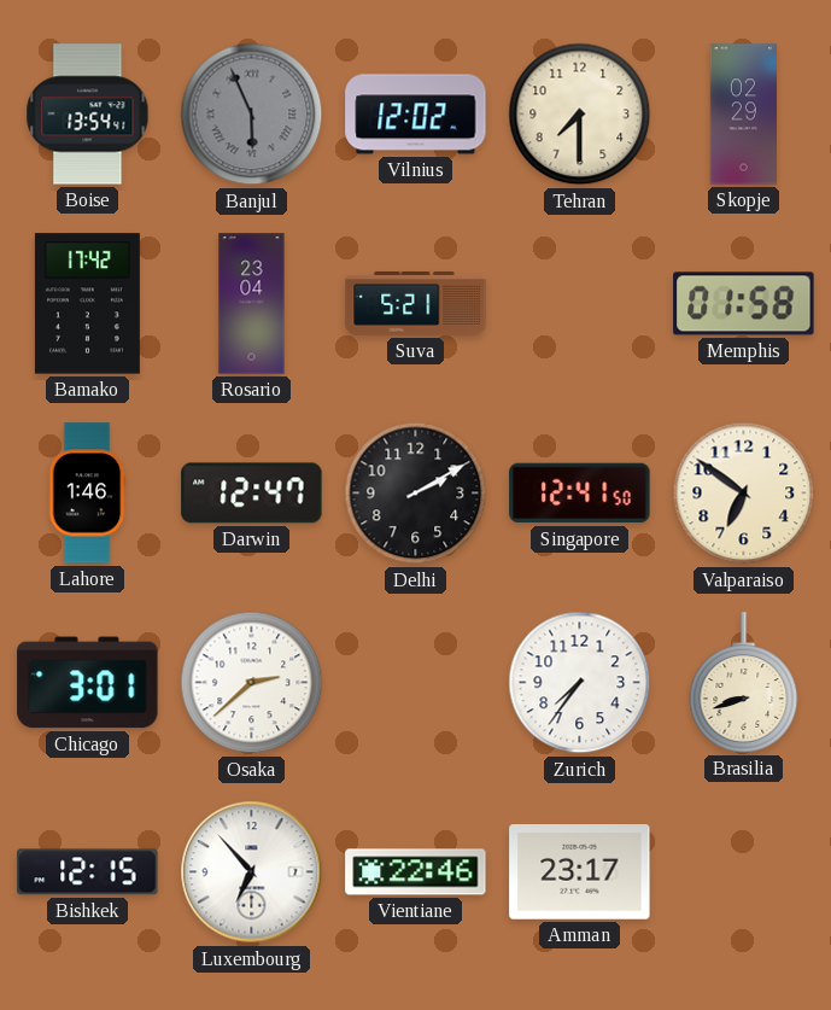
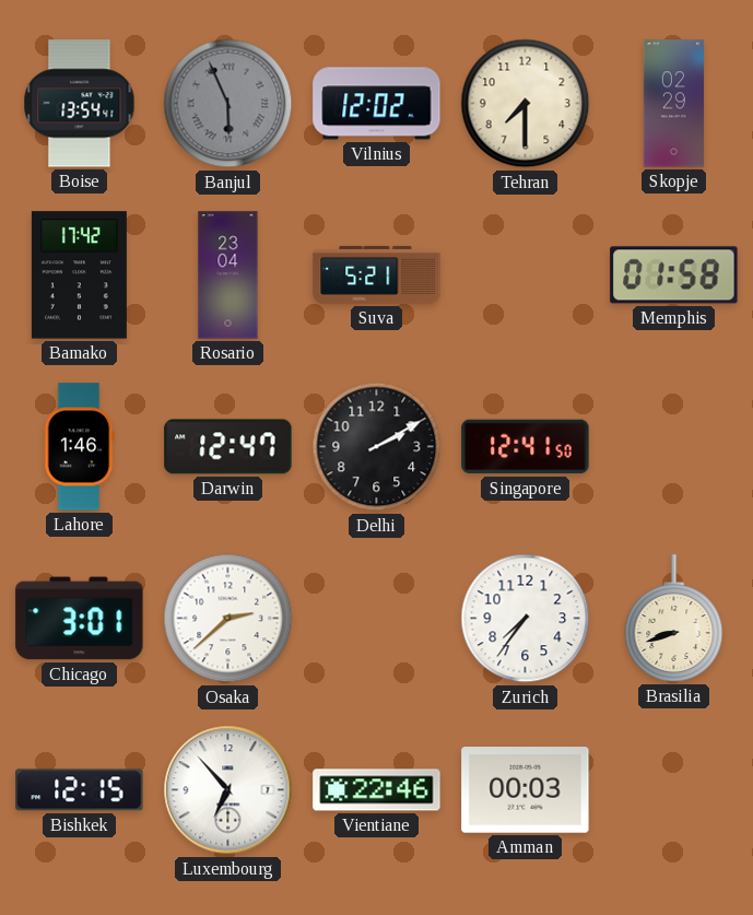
Valparaiso: 6:51 -> none (744, 494)
Amman: 23:17 -> 00:03 (526, 790)
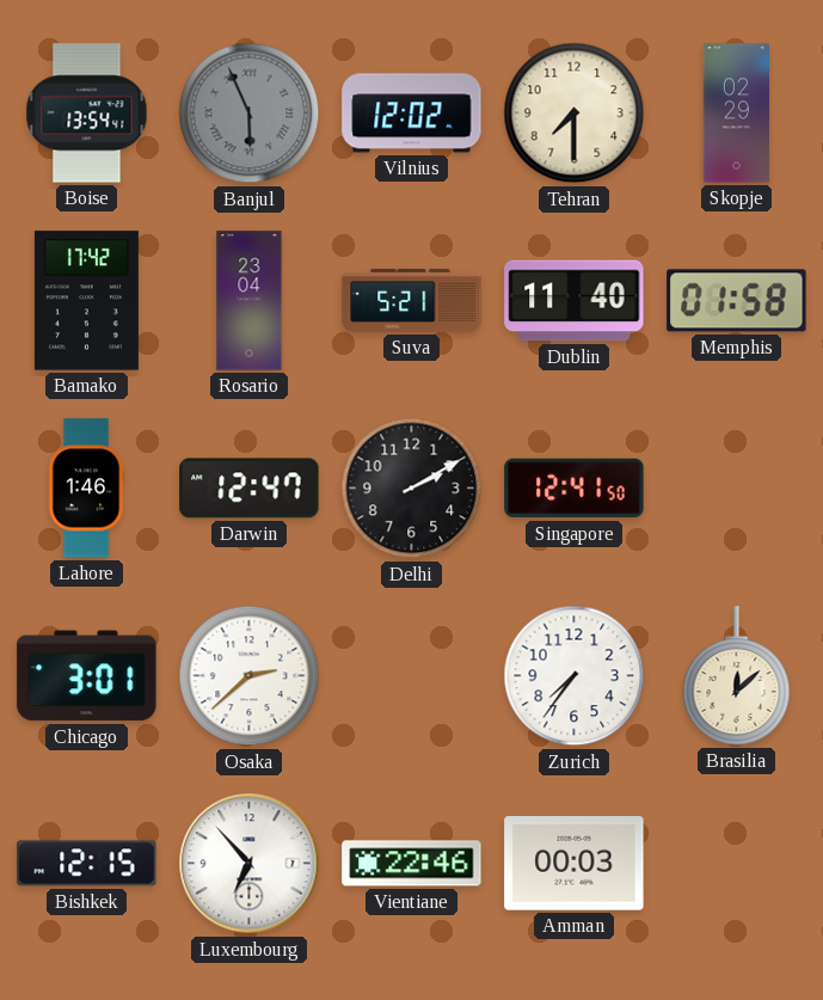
Dublin: none -> 11:40 (575, 301)
Brasilia: 8:42 -> 12:08 (737, 676)
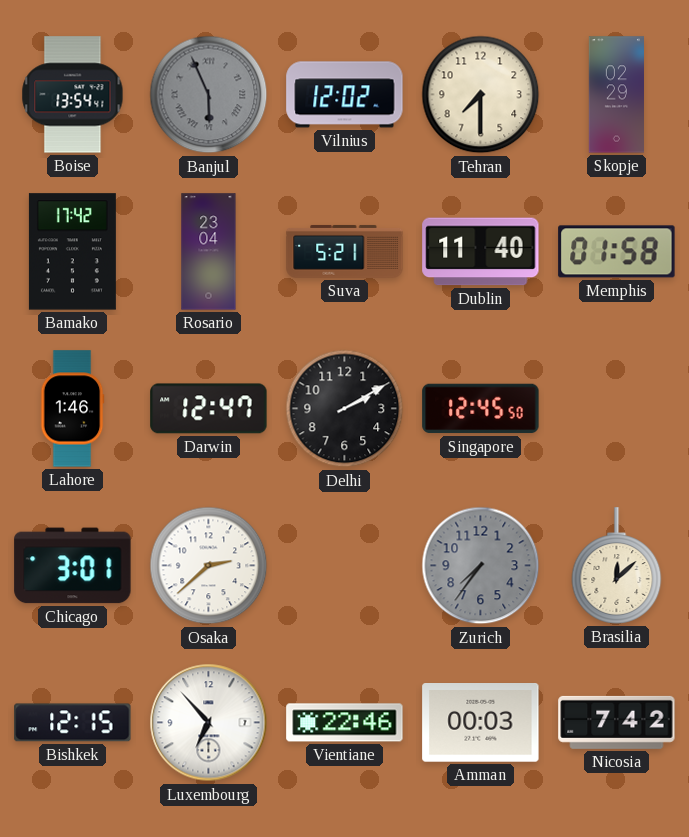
Singapore: 12:41 -> 12:45 (481, 409)
Zurich dial: white -> grey (481, 566)
Nicosia: none -> 7:42 (617, 722)
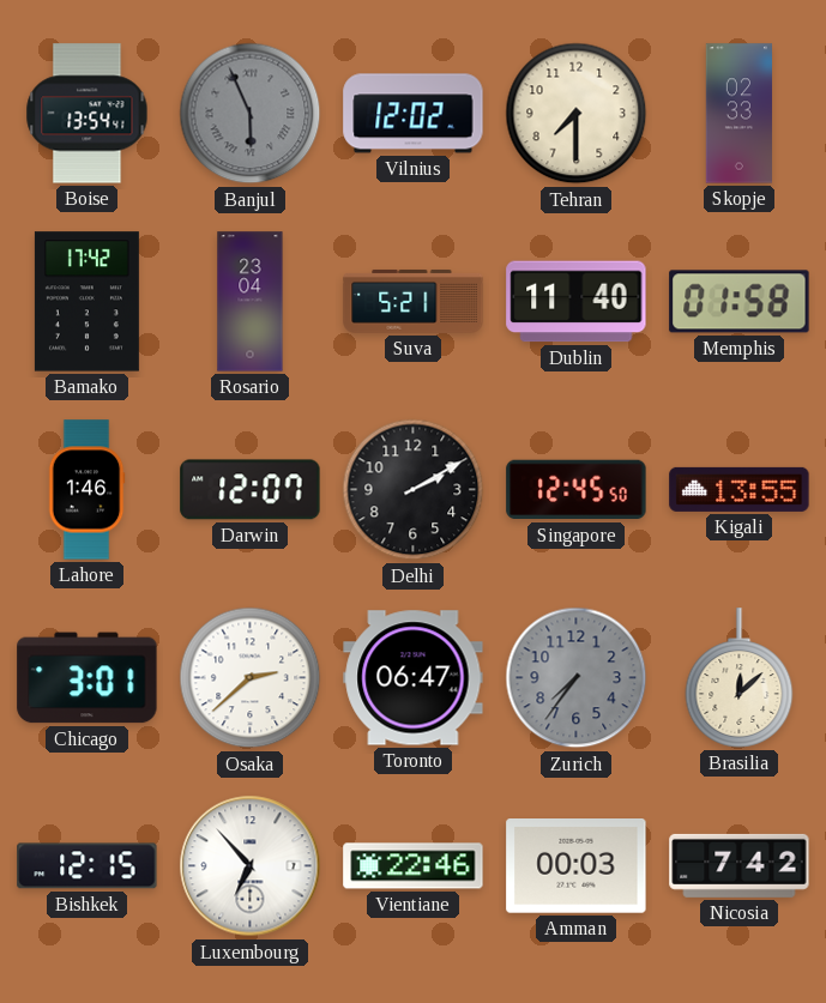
Skopje: 02:29 -> 02:33 (738, 114)
Darwin: 12:47 -> 12:07 (251, 490)
Kigali: none -> 13:55 (740, 489)
Toronto: none -> 06:47 (414, 678)
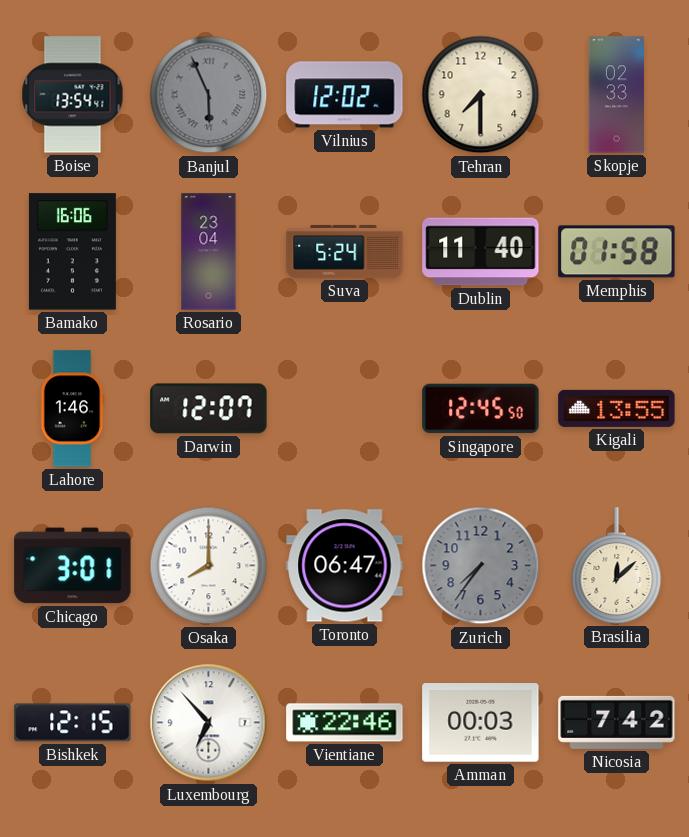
Bamako: 17:42 -> 16:06 (72, 252)
Suva: 5:21 -> 5:24 (345, 251)
Delhi: 2:10 -> none (414, 490)
Osaka: 2:38 -> 8:00 (209, 566)
